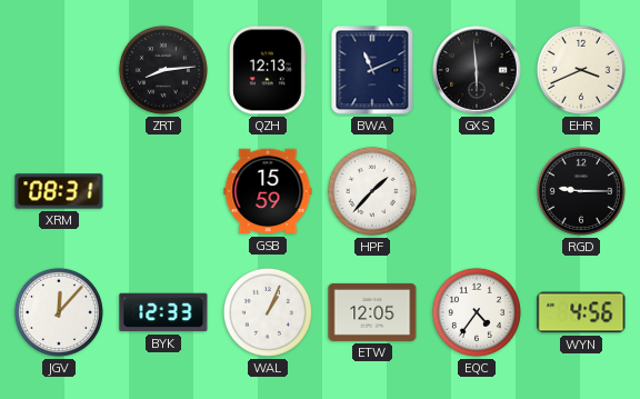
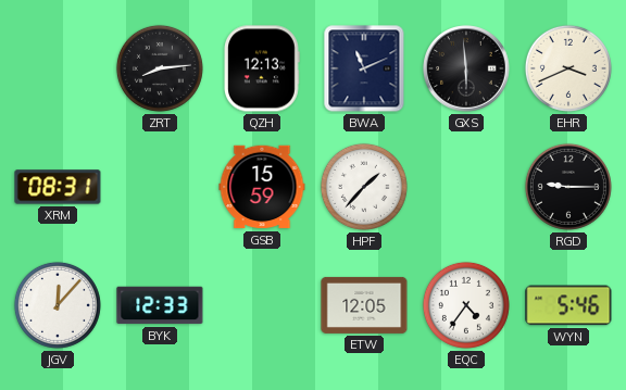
WAL: 1:04 -> none (268, 312)
WYN: 4:56 -> 5:46 (568, 305)
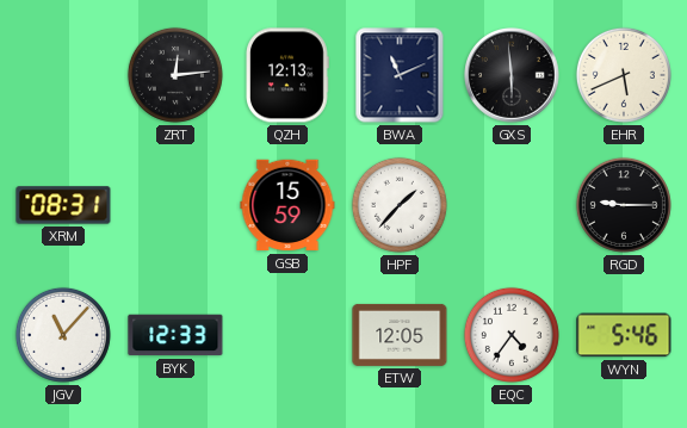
ZRT: 8:14 -> 12:14 (175, 75)
EHR: 3:41 -> 5:41 (624, 75)
JGV: 12:07 -> 11:07 (63, 335)
